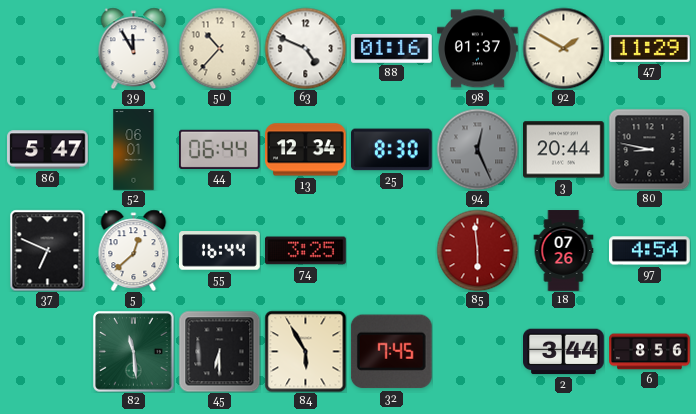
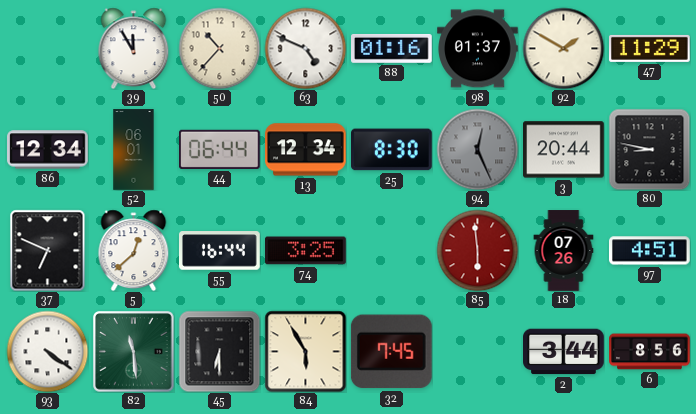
86: 5:47 -> 12:34 (48, 150)
97: 4:54 -> 4:51 (650, 251)
93: none -> 4:21 (47, 351)
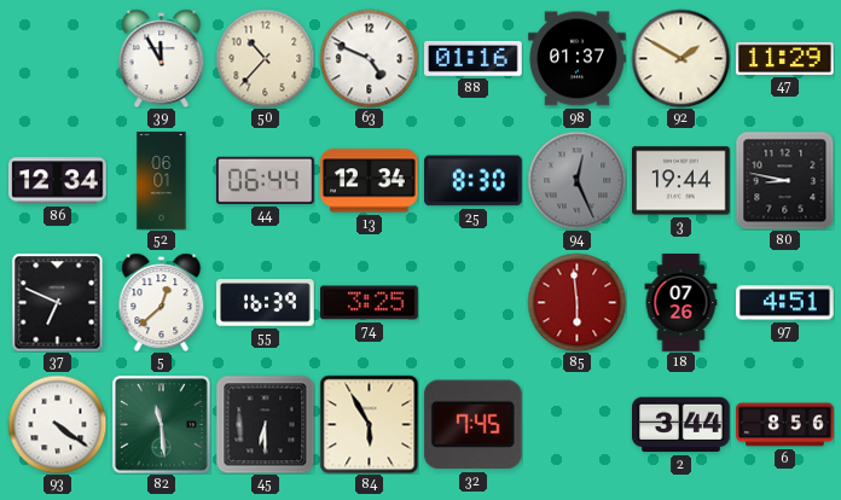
3: 20:44 -> 19:44 (681, 181)
55: 16:44 -> 16:39 (266, 303)
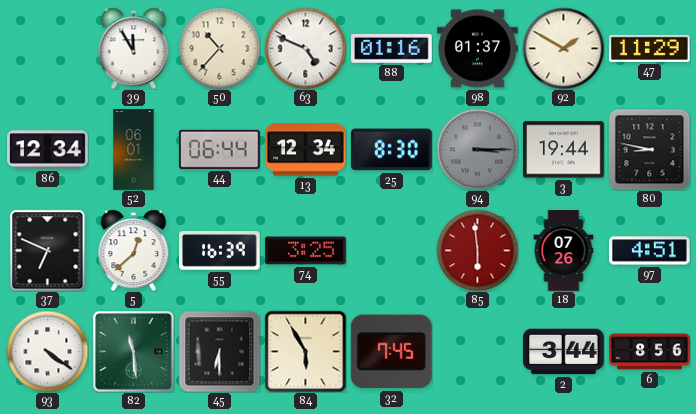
94: 12:26 -> 3:15 (477, 149)
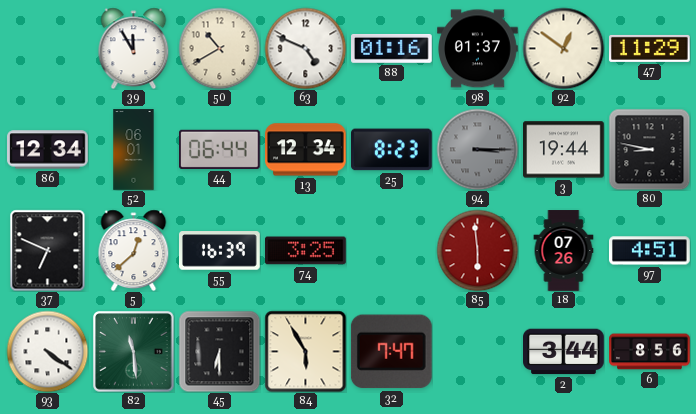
50: 10:37 -> 10:40 (219, 48)
92: 1:50 -> 12:51 (563, 48)
25: 8:30 -> 8:23 (392, 150)
32: 7:45 -> 7:47 (391, 352)
